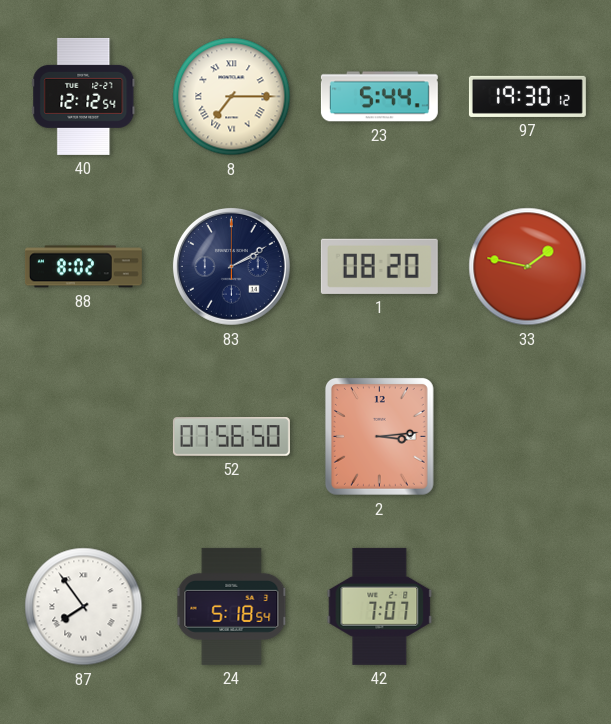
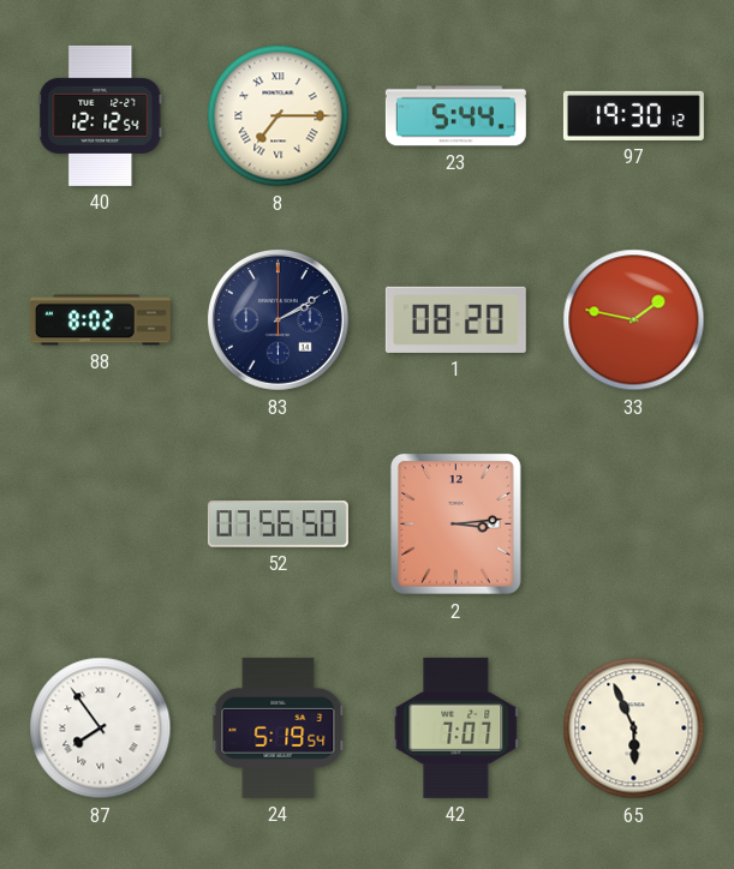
24: 5:18 -> 5:19 (279, 727)
65: none -> 5:56 (634, 729)
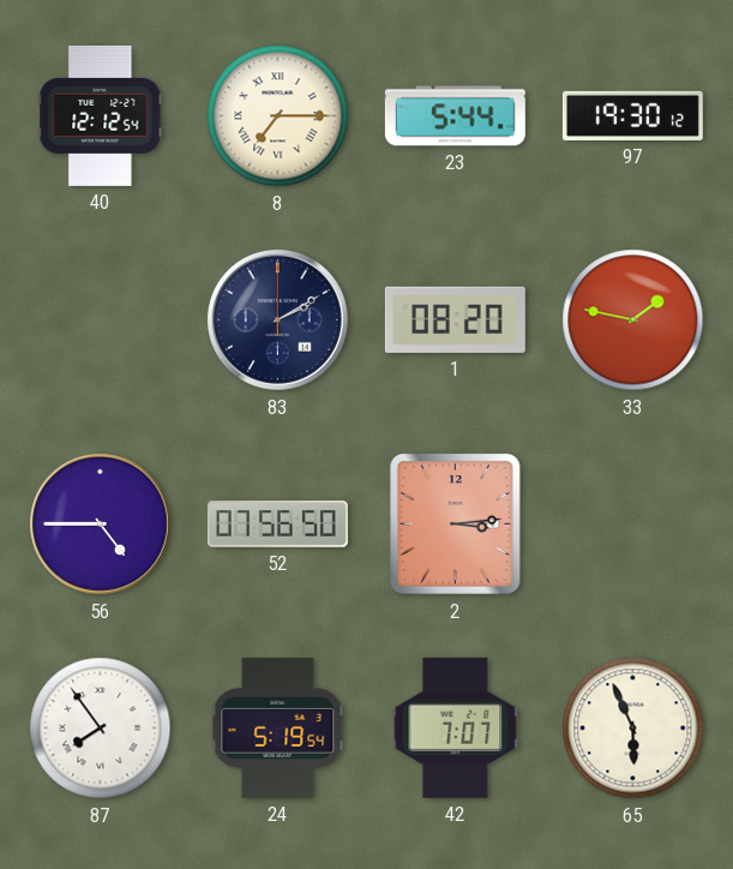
88: 8:02 -> none (100, 320)
56: none -> 4:45 (100, 523)
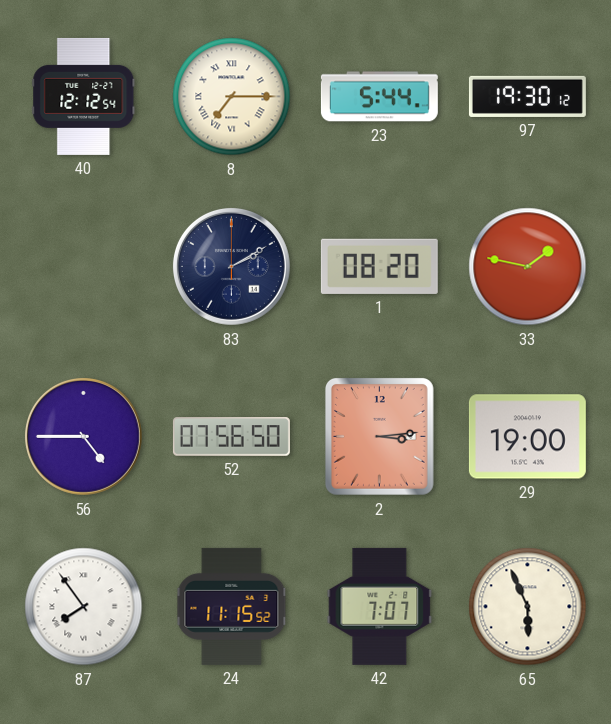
29: none -> 19:00 (527, 437)
24: 5:19 -> 11:15 (232, 606)
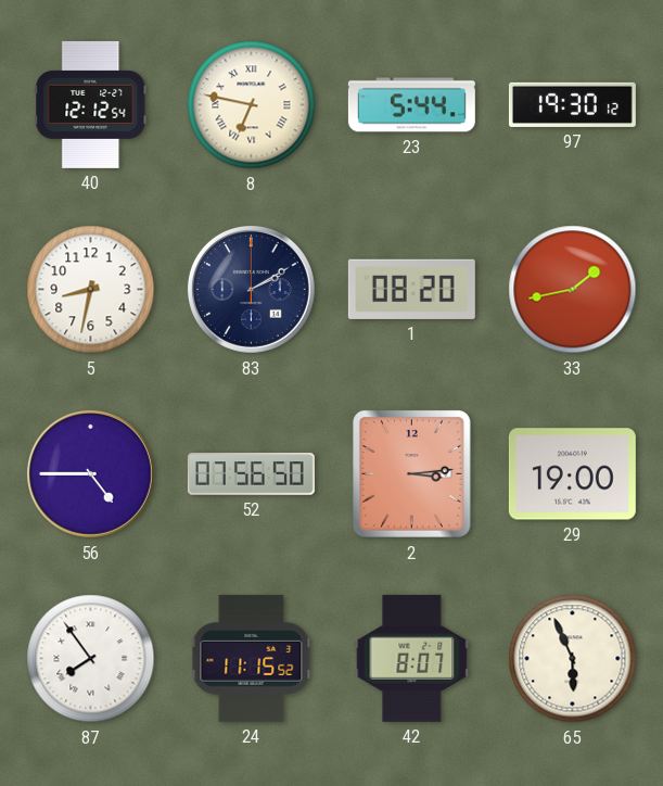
8: 7:15 -> 6:47 (252, 105)
5: none -> 8:32 (91, 290)
33: 1:47 -> 1:43 (573, 290)
42: 7:07 -> 8:07 (412, 658)
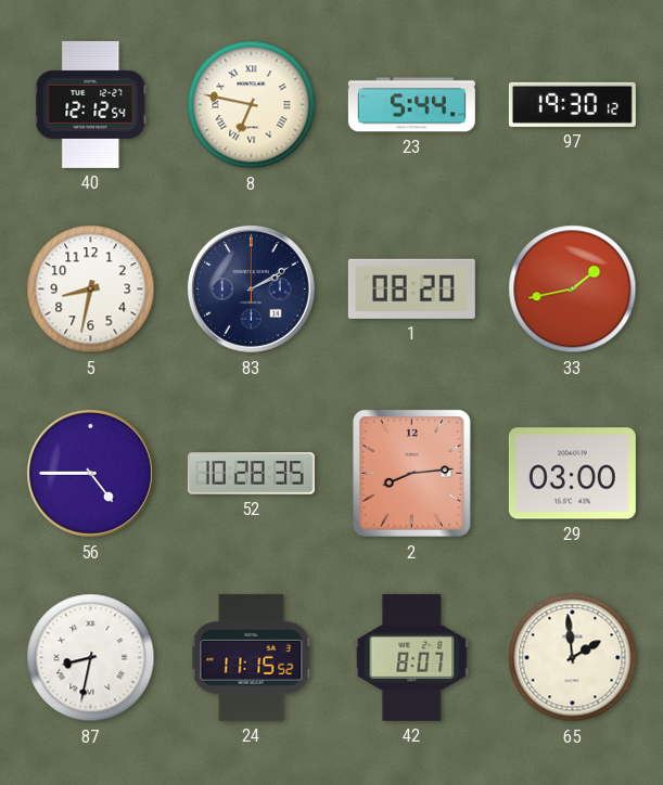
52: 07:56 -> 10:28 (251, 474)
2: 3:14 -> 8:14 (411, 473)
29: 19:00 -> 03:00 (572, 474)
87: 7:54 -> 8:32 (91, 658)
65: 5:56 -> 1:59 (573, 658)
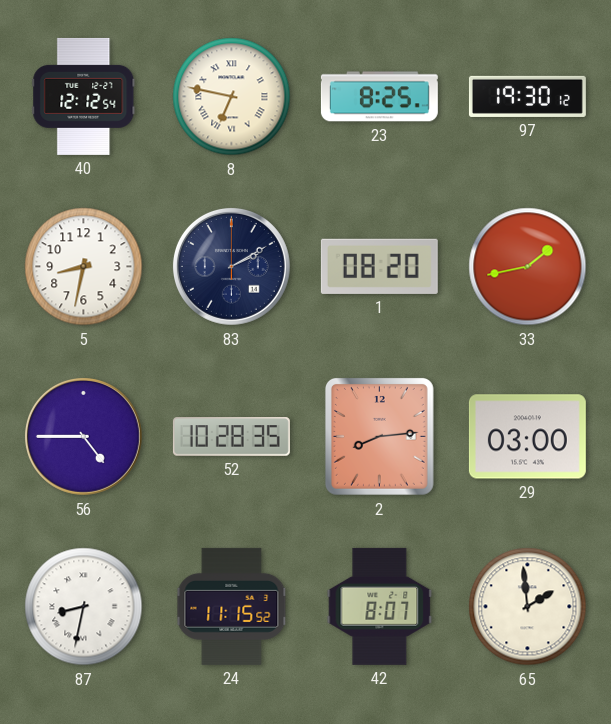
23: 5:44 -> 8:25 (379, 97)
